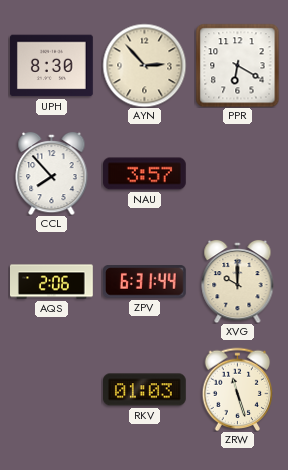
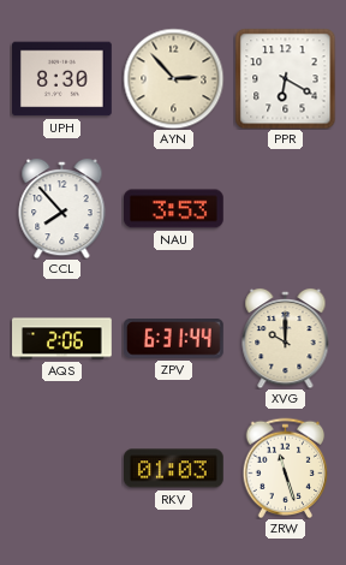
NAU: 3:57 -> 3:53 (174, 209)
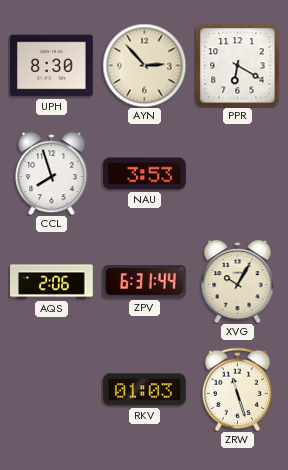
CCL: 7:53 -> 7:57 (52, 173)
XVG: 10:00 -> 10:05 (238, 281)
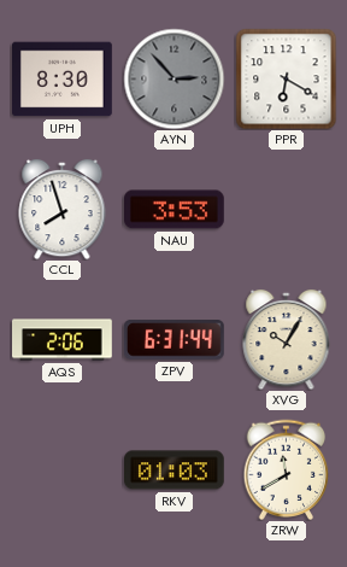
AYN dial: cream -> grey (173, 78)
ZRW: 11:27 -> 11:40 (287, 469)
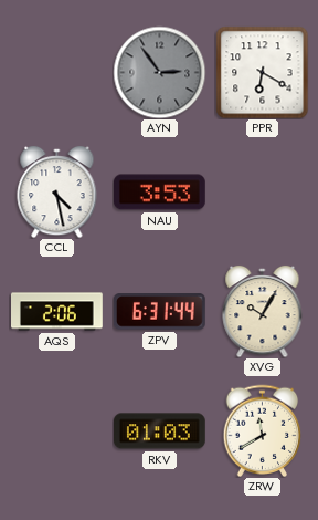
UPH: 8:30 -> none (63, 80)
AYN: 2:53 -> 2:54 (159, 72)
CCL: 7:57 -> 4:28 (57, 191)
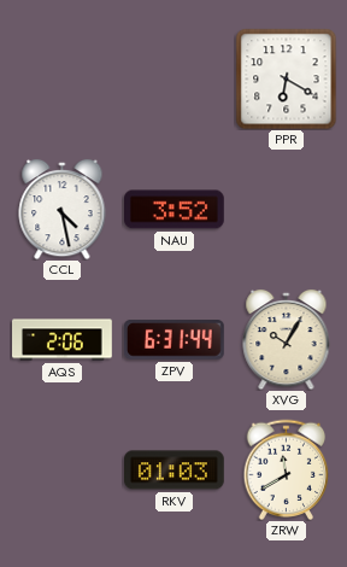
AYN: 2:54 -> none (159, 72)
NAU: 3:53 -> 3:52 (175, 210)
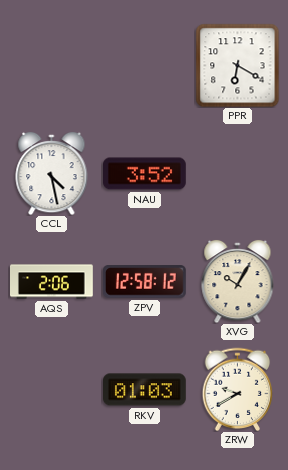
ZPV: 6:31 -> 12:58 (144, 282)
ZRW: 11:40 -> 9:40 (238, 389)
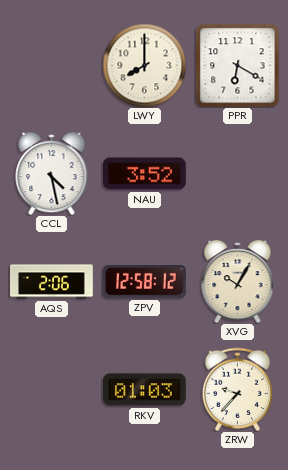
LWY: none -> 8:00 (144, 65)
ZRW: 9:40 -> 9:37 (238, 389)
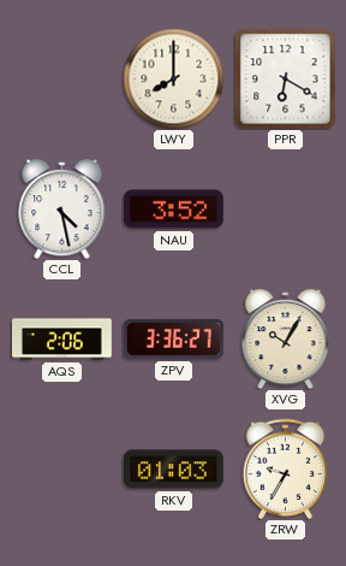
ZPV: 12:58 -> 3:36 (173, 340)
ZRW: 9:37 -> 9:35 (286, 468)
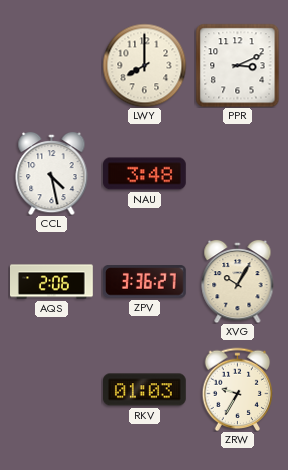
PPR: 6:20 -> 3:11 (237, 65)
NAU: 3:52 -> 3:48 (145, 174)
